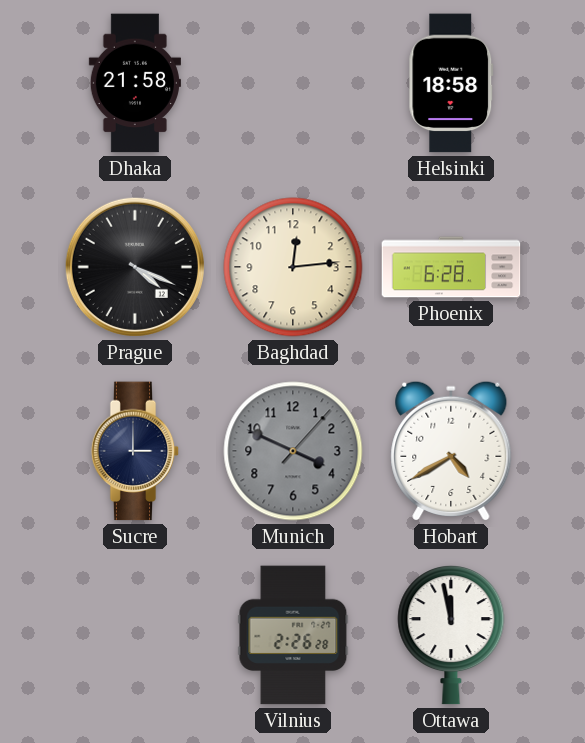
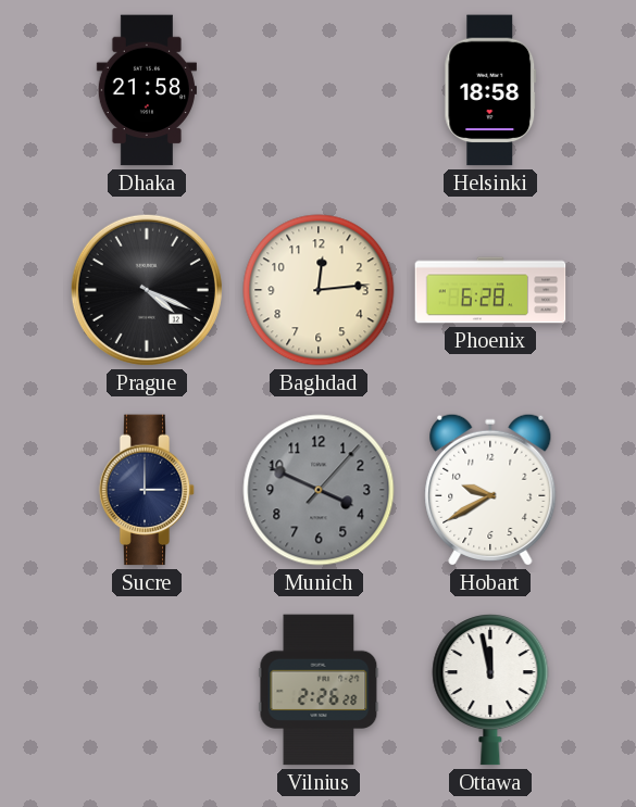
Hobart: 4:40 -> 9:40 (490, 490)
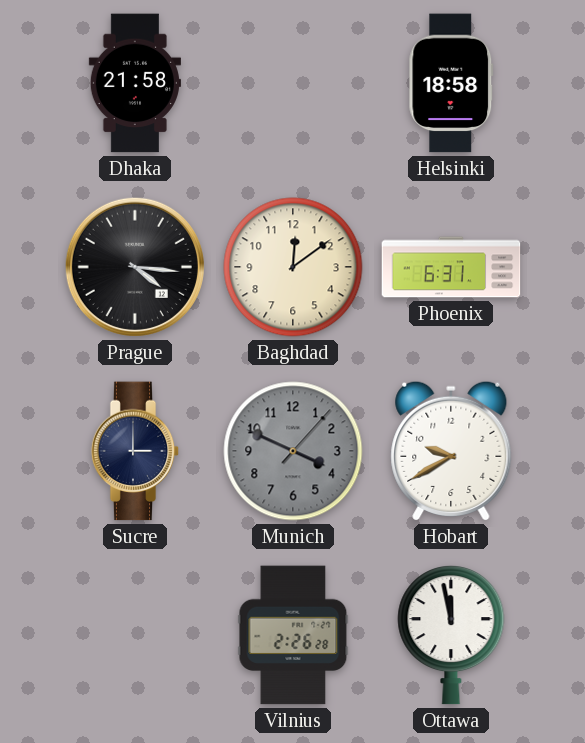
Prague: 4:19 -> 4:16 (135, 267)
Baghdad: 12:14 -> 12:09 (293, 267)
Phoenix: 6:28 -> 6:31 (451, 267)
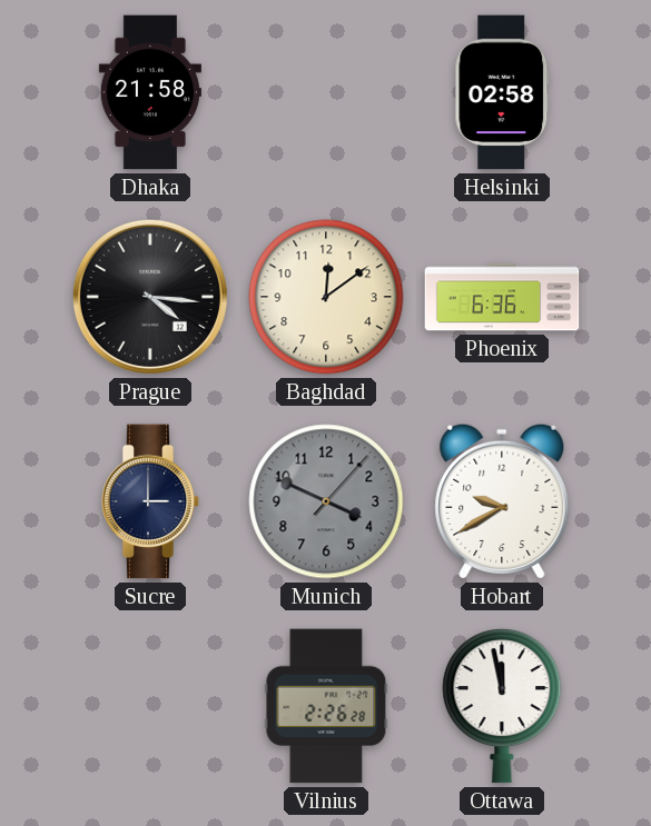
Helsinki: 18:58 -> 02:58 (502, 92)
Phoenix: 6:31 -> 6:36 (502, 297)
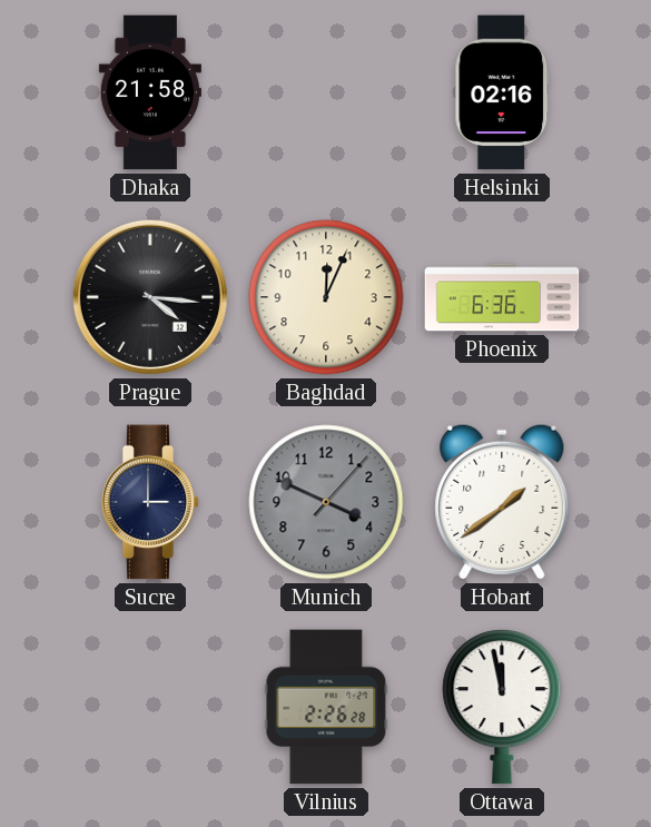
Helsinki: 02:58 -> 02:16 (502, 92)
Baghdad: 12:09 -> 12:04 (326, 297)
Hobart: 9:40 -> 1:39 (502, 502)
